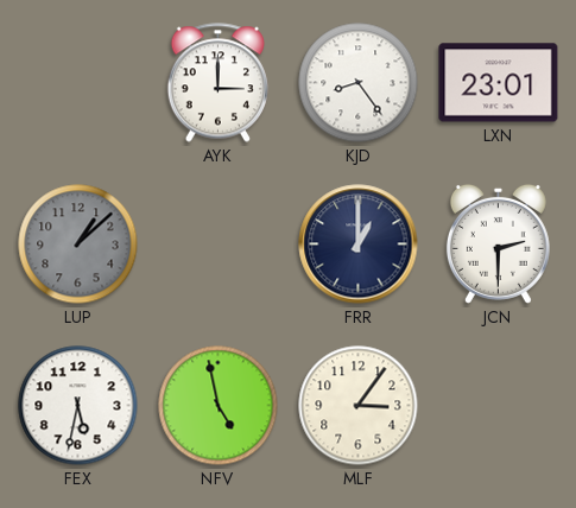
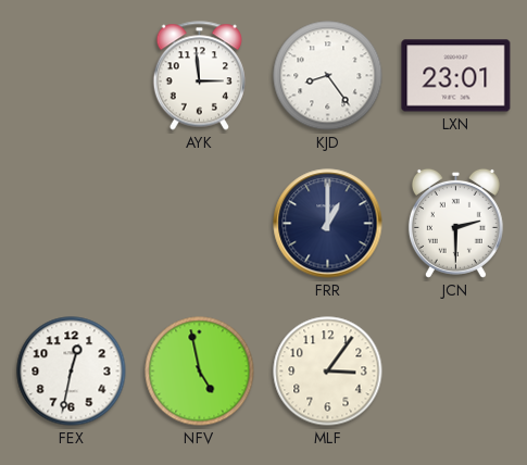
AYK: 3:00 -> 2:59 (199, 76)
LUP: 1:08 -> none (78, 245)
FEX: 5:32 -> 12:32 (72, 372)
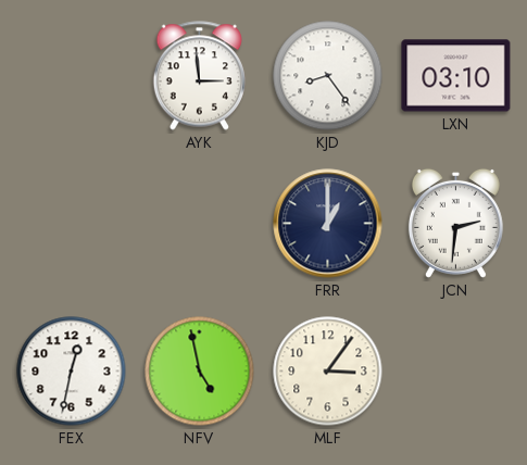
LXN: 23:01 -> 03:10 (456, 76)
JCN: 2:30 -> 2:31 (455, 223)
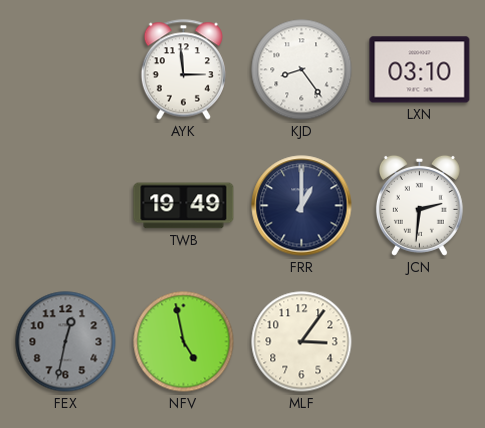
TWB: none -> 19:49 (184, 206)
FEX dial: white -> grey (66, 342)
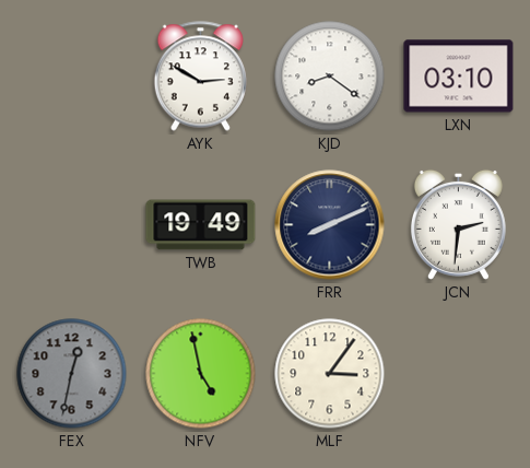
AYK: 2:59 -> 2:50 (200, 77)
KJD: 8:24 -> 8:21 (330, 77)
FRR: 1:00 -> 8:11 (330, 225)
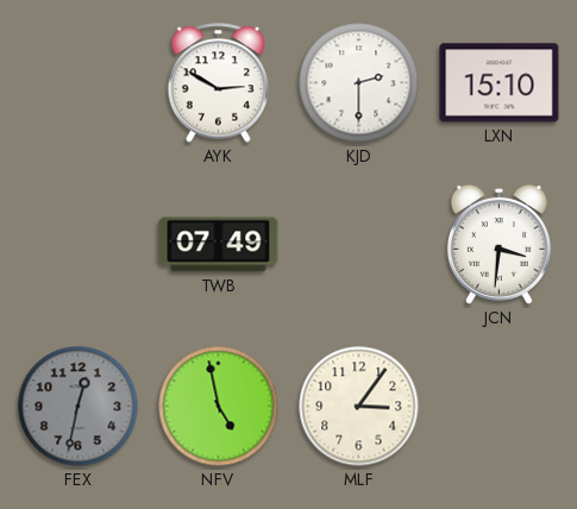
KJD: 8:21 -> 2:30 (359, 83)
LXN: 03:10 -> 15:10 (500, 83)
TWB: 19:49 -> 07:49 (219, 245)
FRR: 8:11 -> none (330, 225)
JCN: 2:31 -> 3:31 (498, 244)
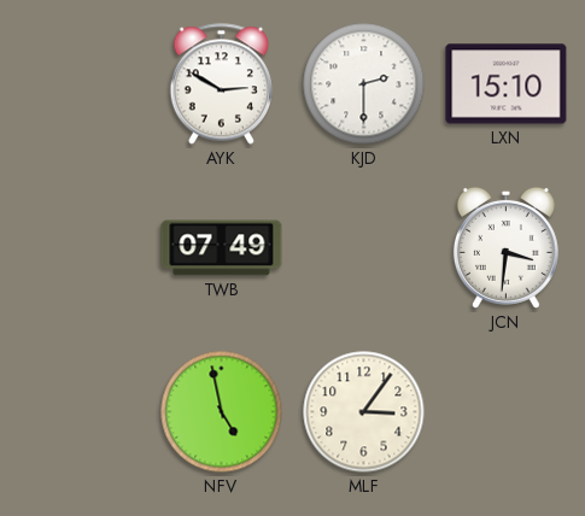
FEX: 12:32 -> none (79, 407)
